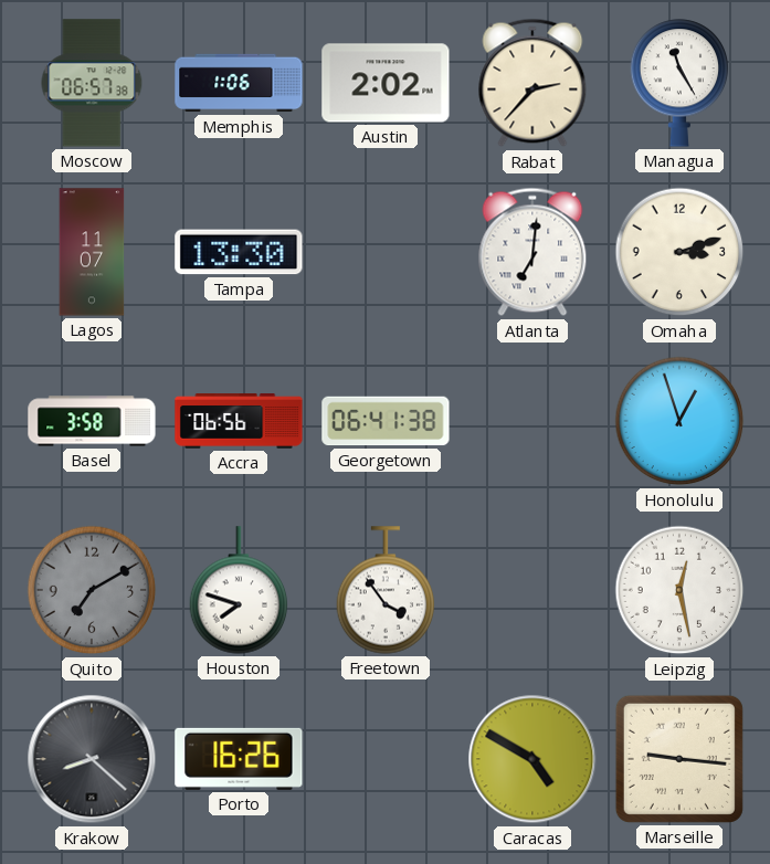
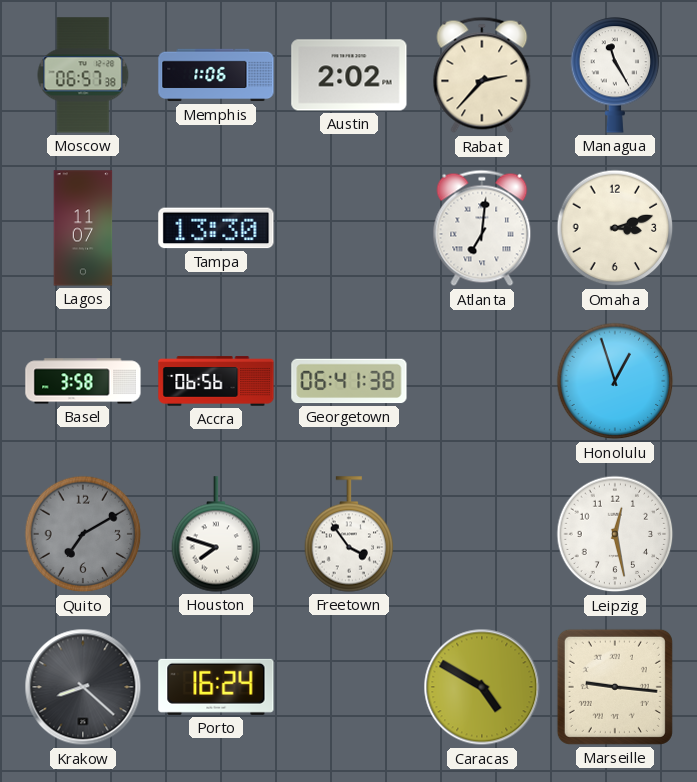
Porto: 16:26 -> 16:24 (216, 687)
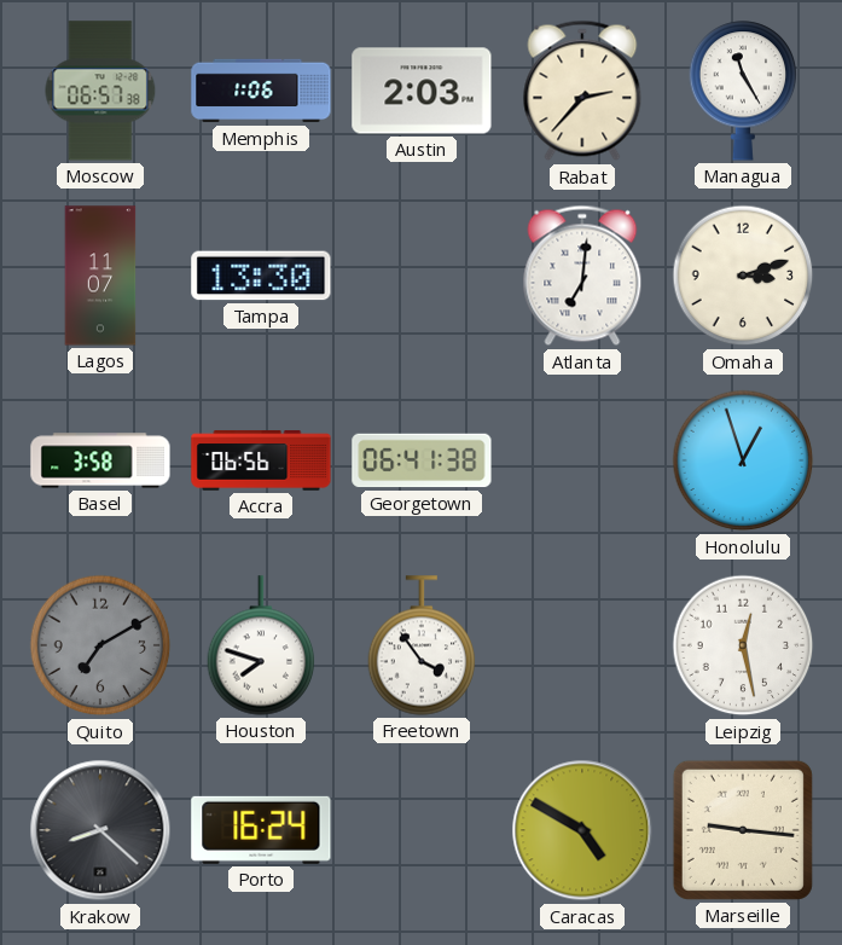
Austin: 2:02 -> 2:03 (422, 91)
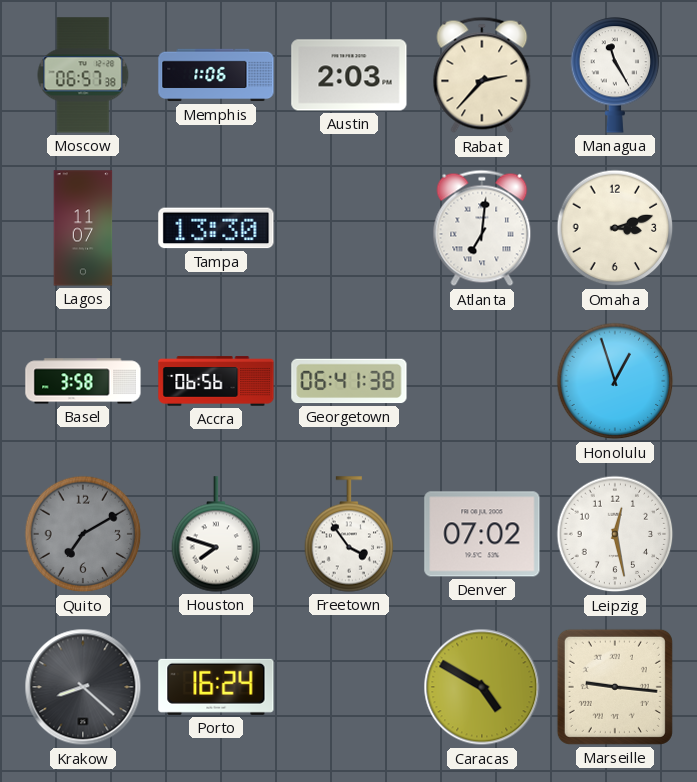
Denver: none -> 07:02 (482, 534)
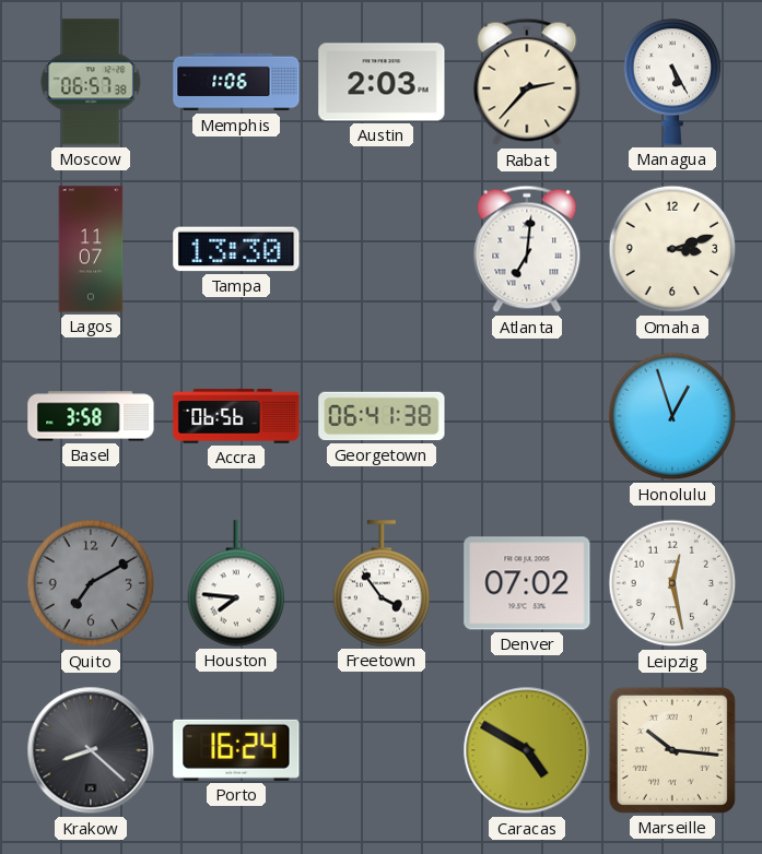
Managua: 11:25 -> 5:25 (672, 82)
Houston: 7:48 -> 7:46 (236, 583)
Marseille: 9:16 -> 10:16 (672, 750)
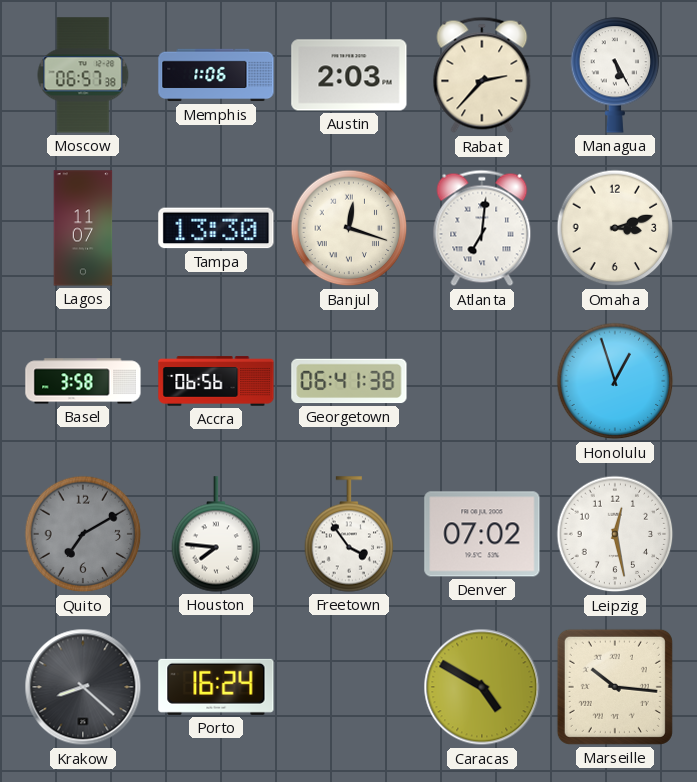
Banjul: none -> 12:18 (349, 228)
